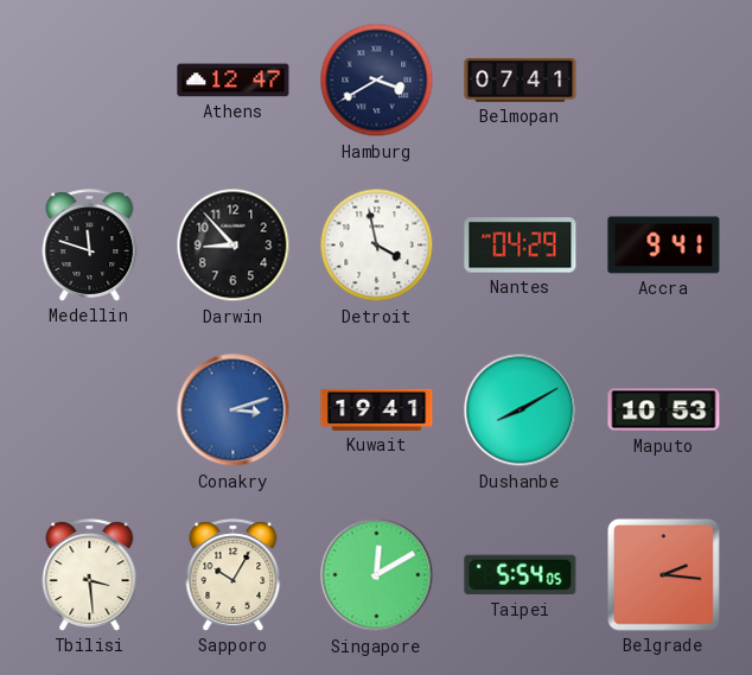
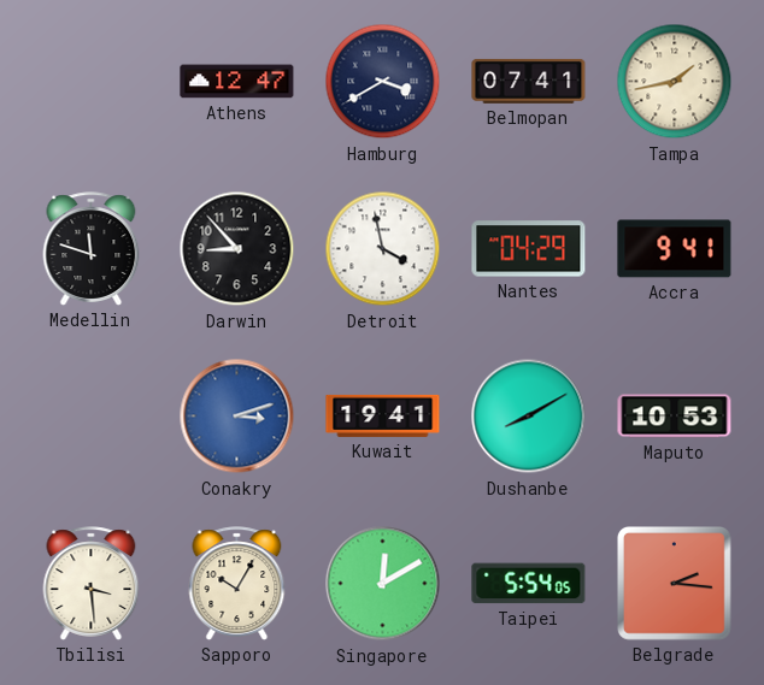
Tampa: none -> 1:43 (675, 82)
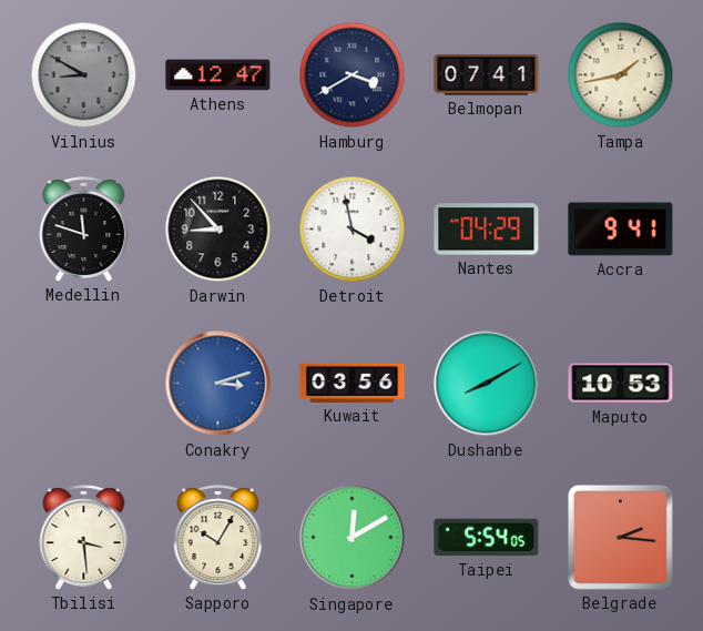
Vilnius: none -> 8:50 (84, 75)
Kuwait: 19:41 -> 03:56 (353, 383)
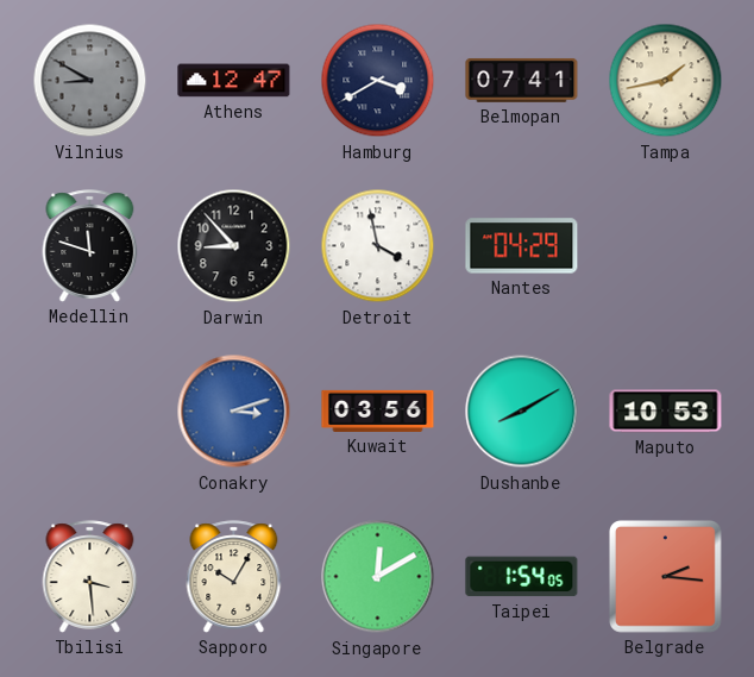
Accra: 9:41 -> none (621, 230)
Taipei: 5:54 -> 1:54 (522, 577)
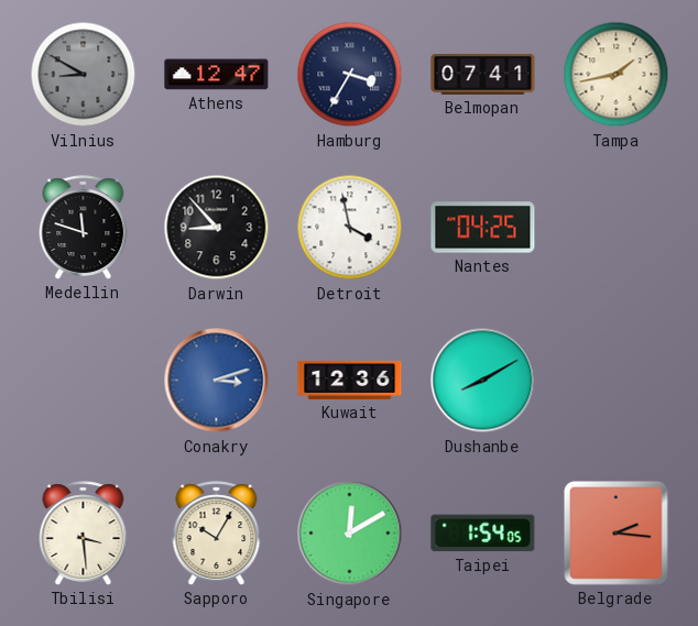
Hamburg: 3:40 -> 3:35 (350, 75)
Nantes: 04:29 -> 04:25 (483, 228)
Kuwait: 03:56 -> 12:36 (350, 380)
Maputo: 10:53 -> none (666, 412)
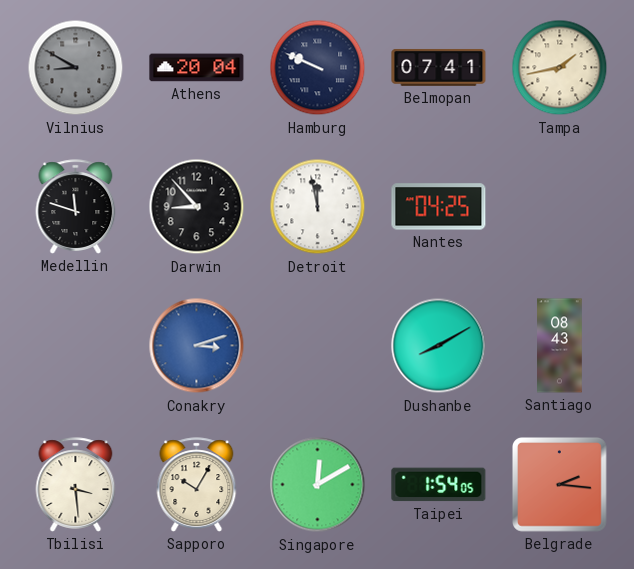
Athens: 12:47 -> 20:04 (197, 68)
Hamburg: 3:35 -> 9:49 (318, 68)
Detroit: 3:58 -> 11:58 (318, 207)
Kuwait: 12:36 -> none (350, 380)
Santiago: none -> 08:43 (560, 346)
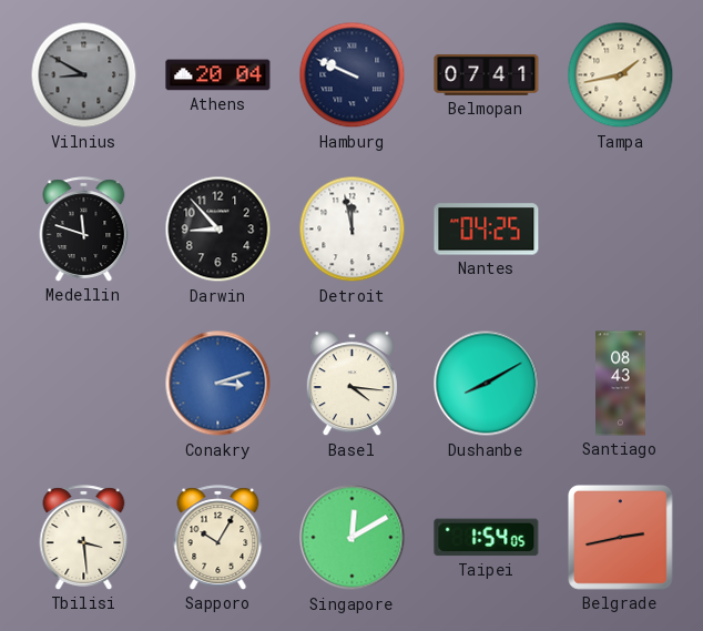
Basel: none -> 4:16 (351, 384)
Belgrade: 2:16 -> 2:43 (621, 538)
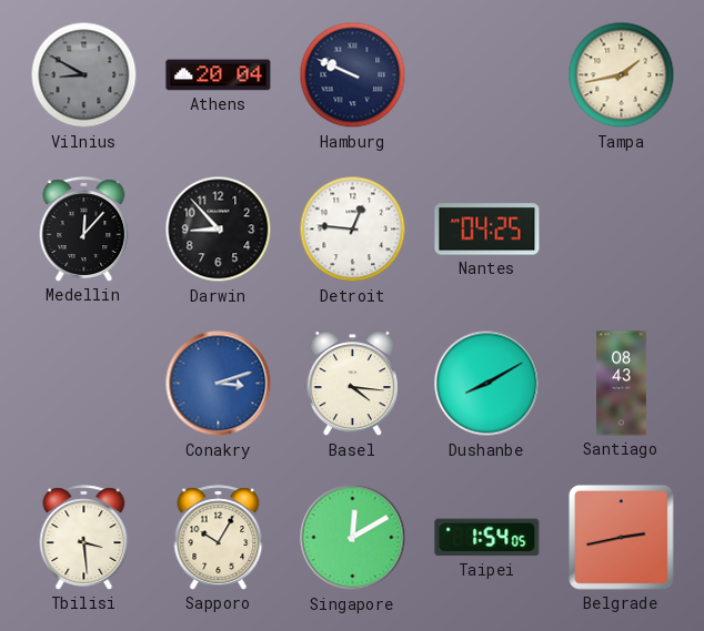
Belmopan: 07:41 -> none (487, 74)
Medellin: 11:48 -> 12:07 (84, 230)
Detroit: 11:58 -> 12:46 (353, 230)
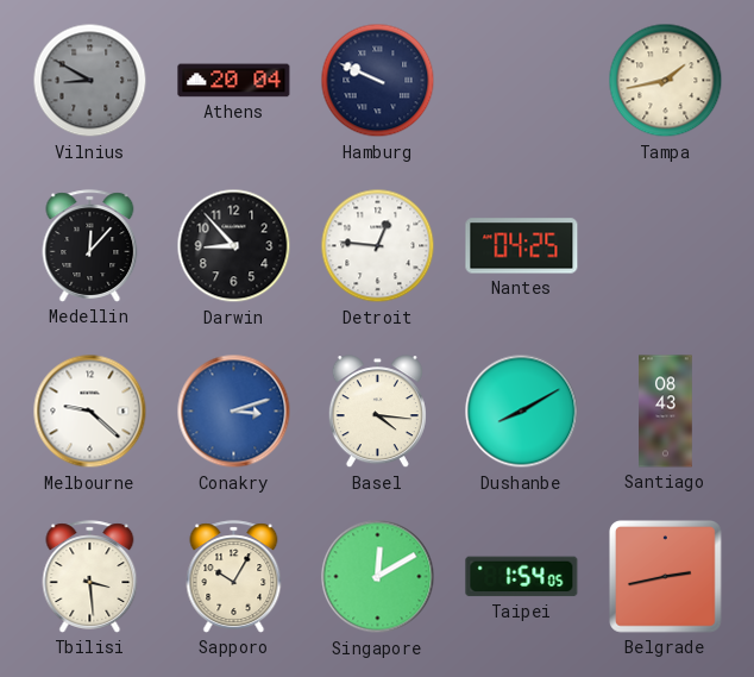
Melbourne: none -> 9:22 (90, 412)
